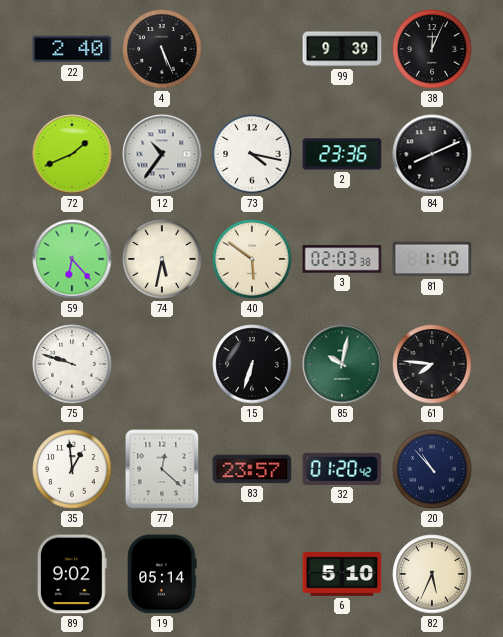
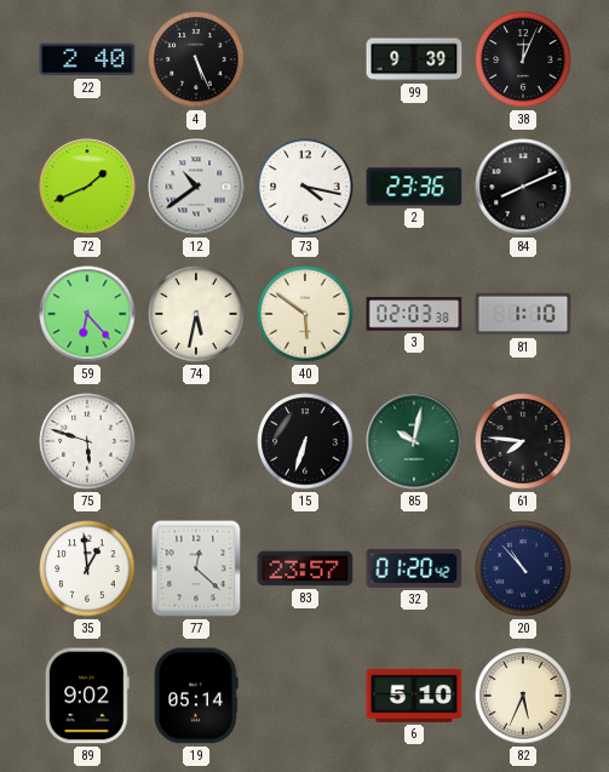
12: 10:36 -> 10:39 (196, 187)
75: 9:48 -> 5:48 (87, 441)
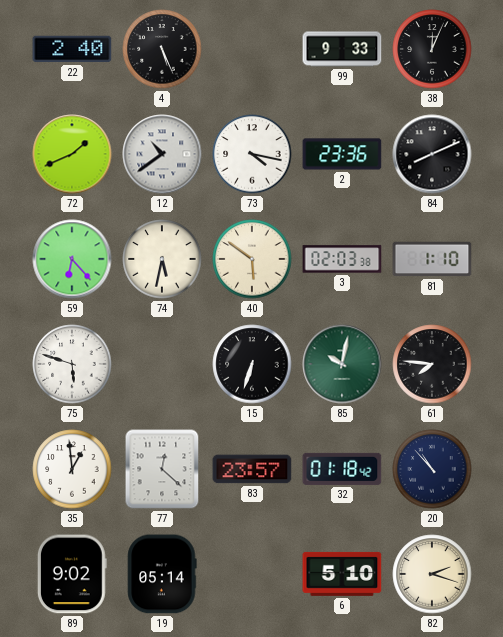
99: 9:39 -> 9:33 (342, 49)
32: 01:20 -> 01:18 (342, 469)
82: 5:34 -> 2:18 (432, 574)
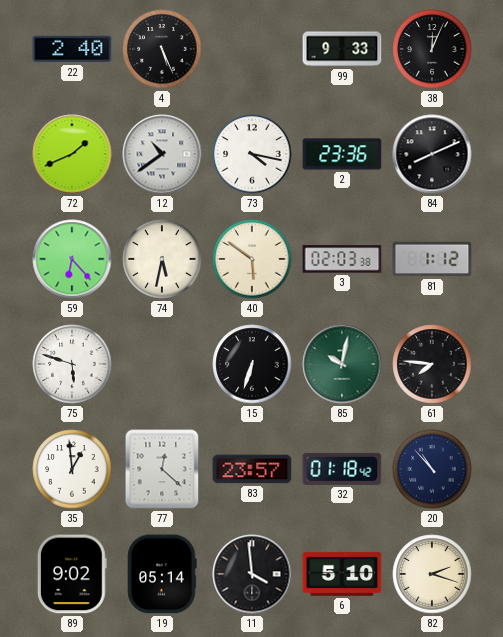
81: 1:10 -> 1:12 (432, 259)
11: none -> 3:59 (252, 574)
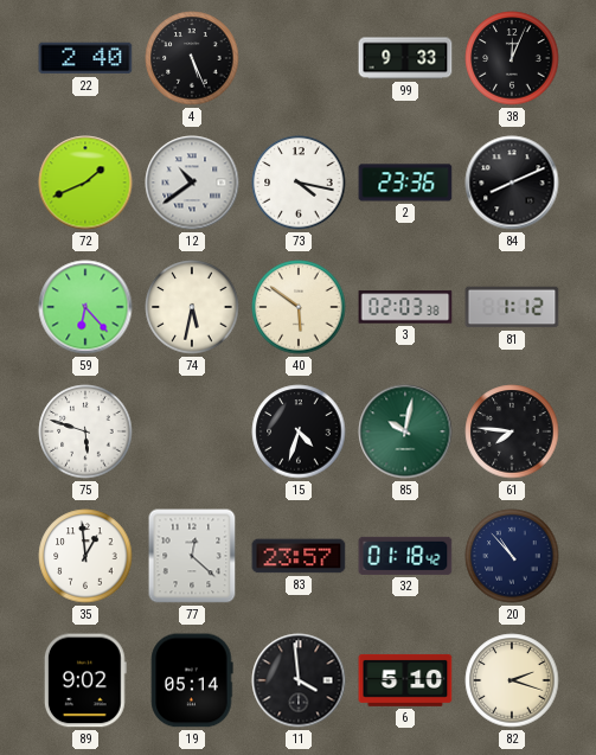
15: 6:33 -> 4:33 (299, 431)
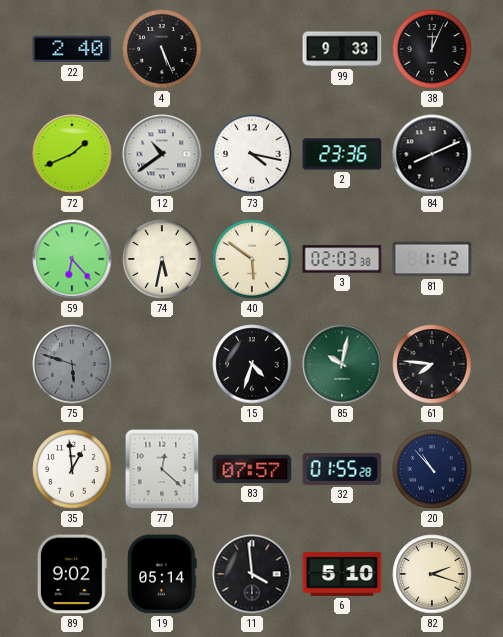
75 dial: white -> grey (72, 364)
83: 23:57 -> 07:57 (252, 469)
32: 01:18 -> 01:55 (342, 469)
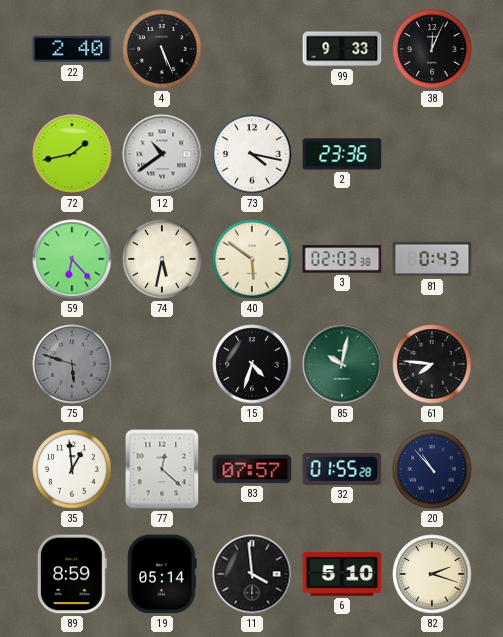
72: 1:41 -> 1:43 (72, 154)
84: 8:11 -> none (432, 154)
81: 1:12 -> 0:43 (432, 259)
89: 9:02 -> 8:59 (72, 574)
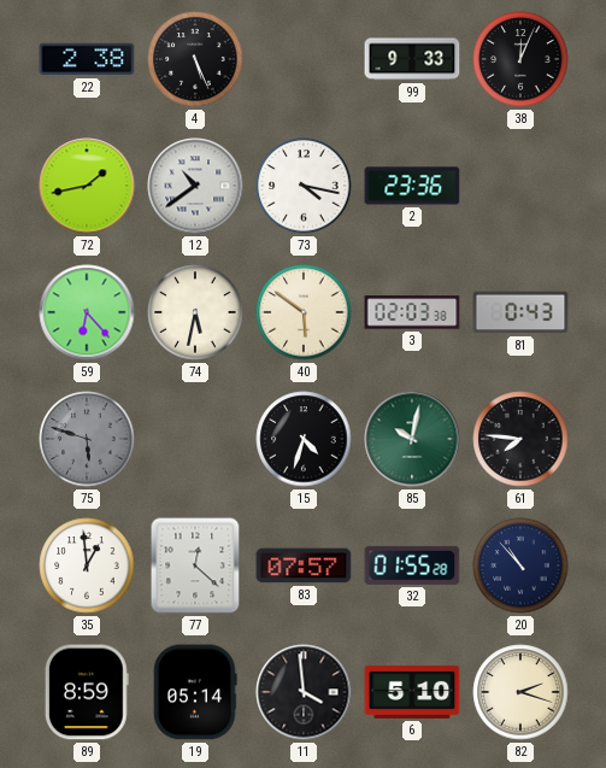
22: 2:40 -> 2:38 (87, 59)
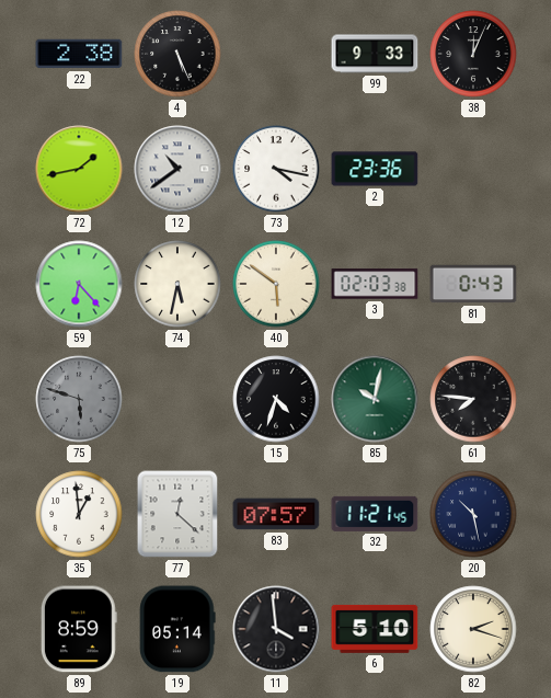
32: 01:55 -> 11:21 (375, 514)
20: 10:53 -> 10:28 (473, 514)
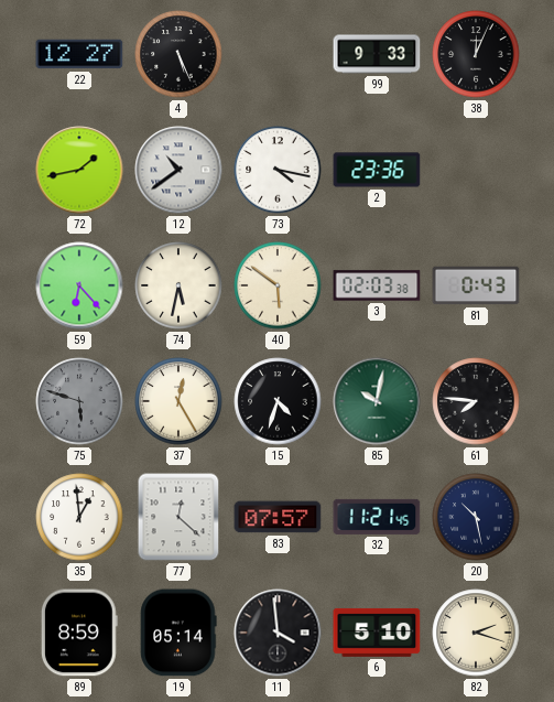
22: 2:38 -> 12:27 (79, 54)
37: none -> 12:25 (178, 401)
